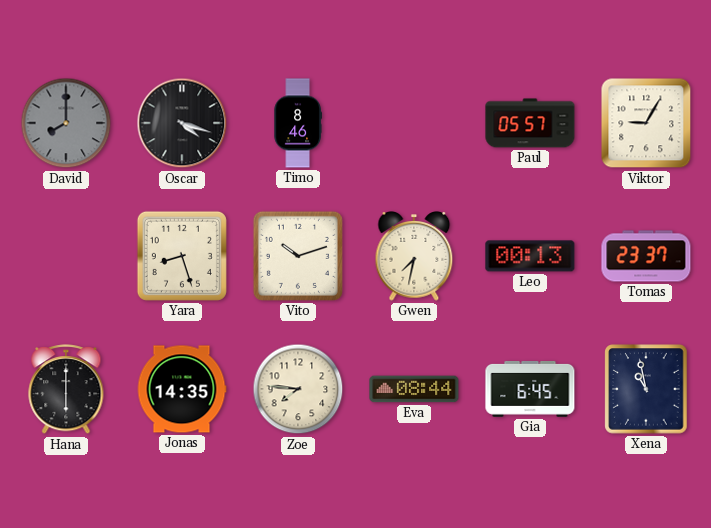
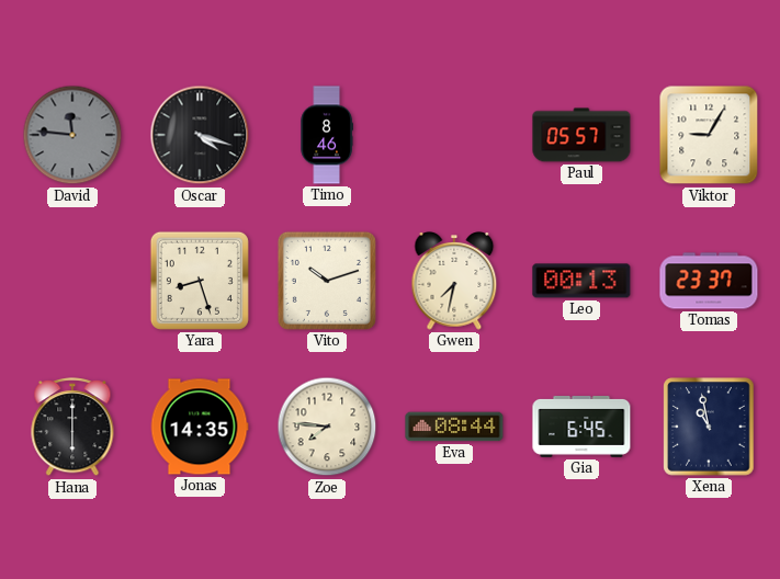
David: 8:00 -> 11:46 (72, 135)
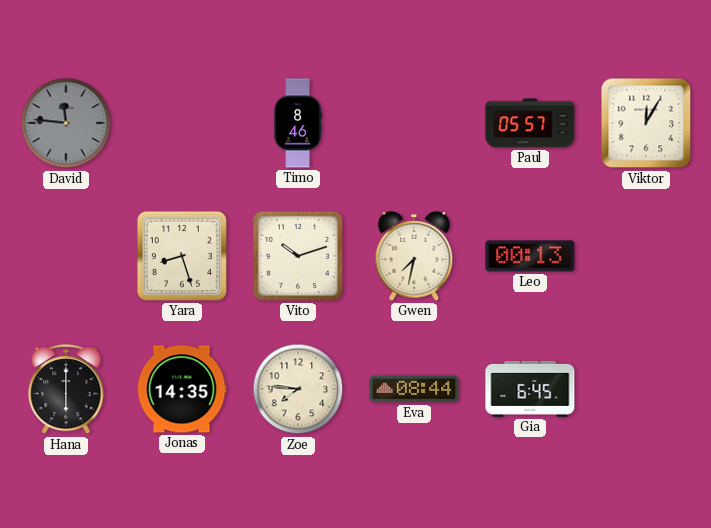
Oscar: 4:18 -> none (200, 135)
Viktor: 9:05 -> 12:05 (646, 123)
Tomas: 23:37 -> none (709, 281)
Xena: 10:58 -> none (709, 427)
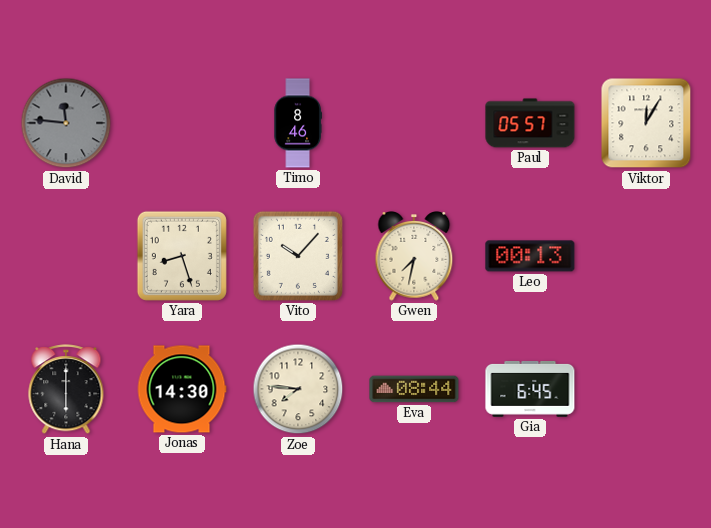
Vito: 10:12 -> 10:07 (298, 256)
Jonas: 14:35 -> 14:30 (182, 389)
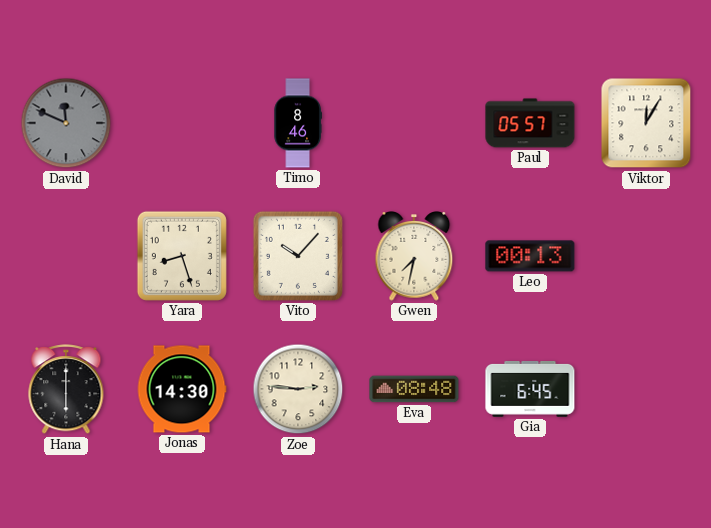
David: 11:46 -> 11:49 (66, 123)
Zoe: 7:46 -> 2:46 (298, 389)
Eva: 08:44 -> 08:48 (414, 389)
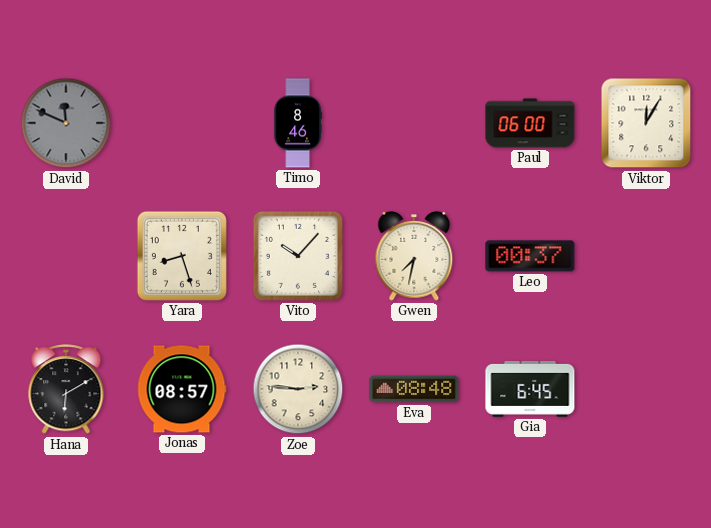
Paul: 05:57 -> 06:00 (530, 123)
Leo: 00:13 -> 00:37 (530, 256)
Hana: 6:00 -> 6:10 (66, 390)
Jonas: 14:30 -> 08:57 (182, 389)
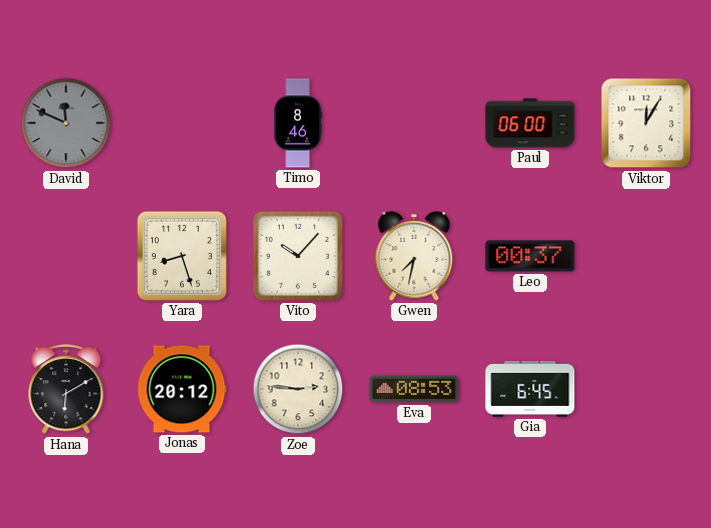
Jonas: 08:57 -> 20:12 (182, 389)
Eva: 08:48 -> 08:53 (414, 389)
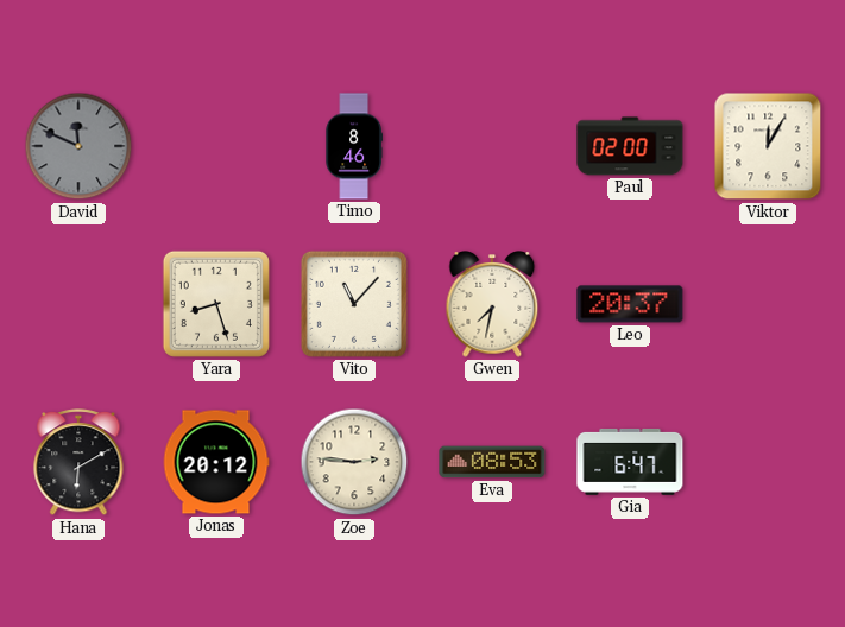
Paul: 06:00 -> 02:00 (630, 146)
Vito: 10:07 -> 11:07 (354, 304)
Leo: 00:37 -> 20:37 (630, 304)
Gia: 6:45 -> 6:47 (630, 462)
